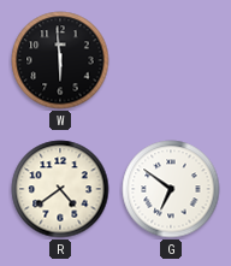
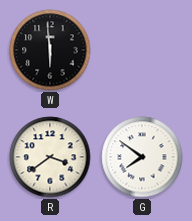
R: 4:39 -> 3:39 (50, 157)
G: 6:51 -> 7:51 (142, 157)
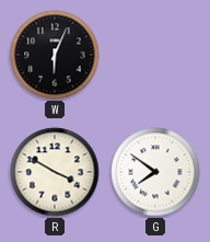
W: 5:59 -> 6:04 (55, 55)
R: 3:39 -> 3:50 (55, 172)
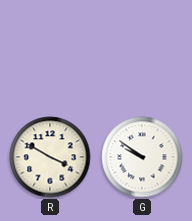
W: 6:04 -> none (55, 55)
G: 7:51 -> 9:51 (142, 157)
